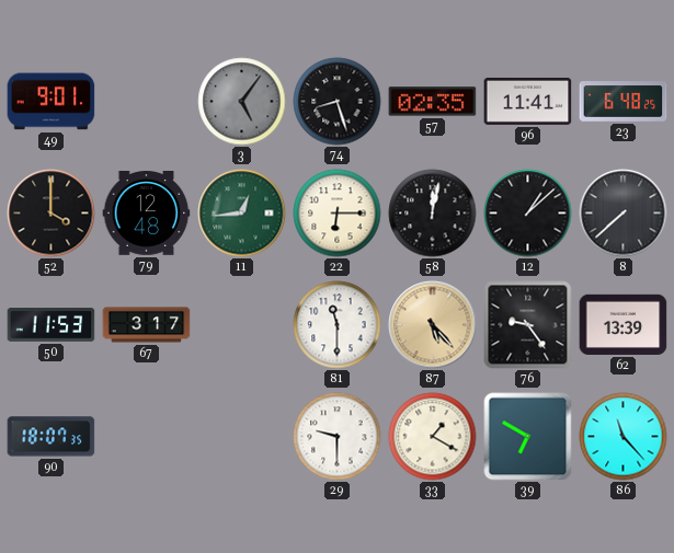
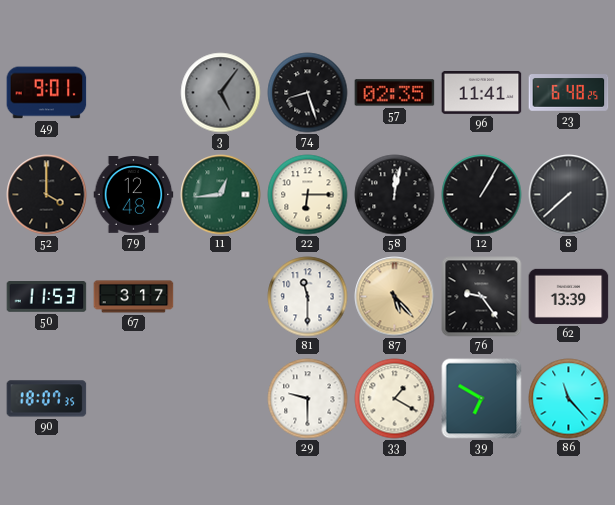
12: 1:08 -> 1:05 (482, 195)
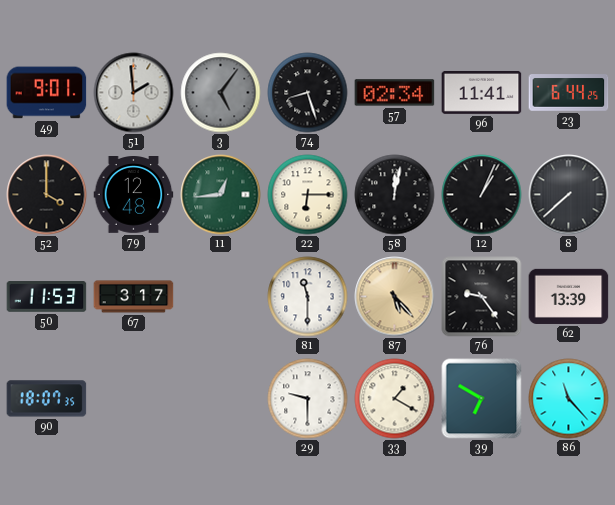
51: none -> 1:59 (134, 93)
57: 02:35 -> 02:34 (395, 93)
23: 6:48 -> 6:44 (569, 93)
12: 1:05 -> 1:04 (482, 195)
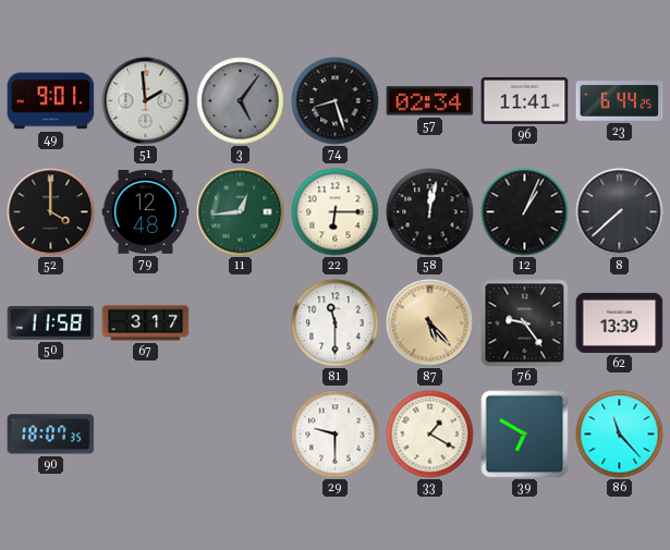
50: 11:53 -> 11:58 (51, 323)
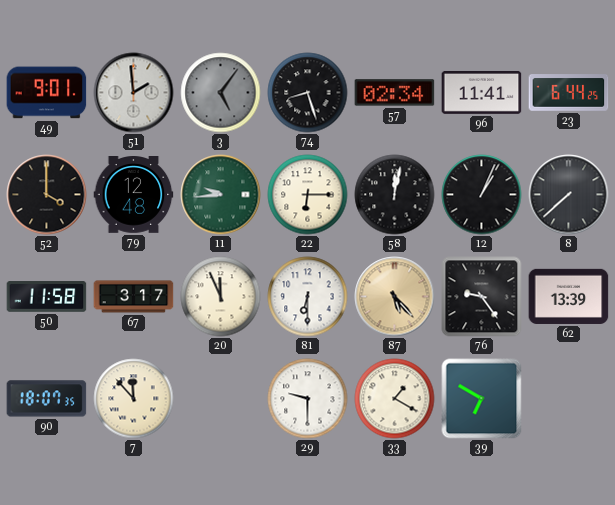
11: 12:44 -> 9:44 (221, 195)
20: none -> 11:56 (221, 297)
81: 11:30 -> 6:30 (308, 297)
7: none -> 11:53 (134, 399)
86: 11:23 -> none (620, 435)
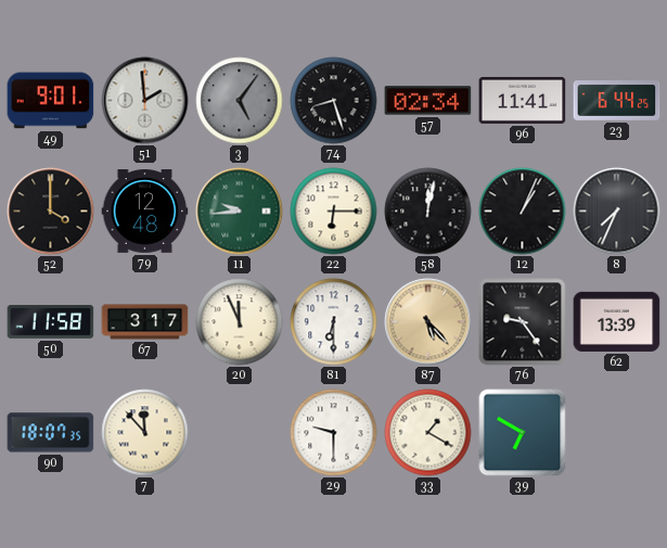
8: 7:38 -> 7:34 (617, 212)
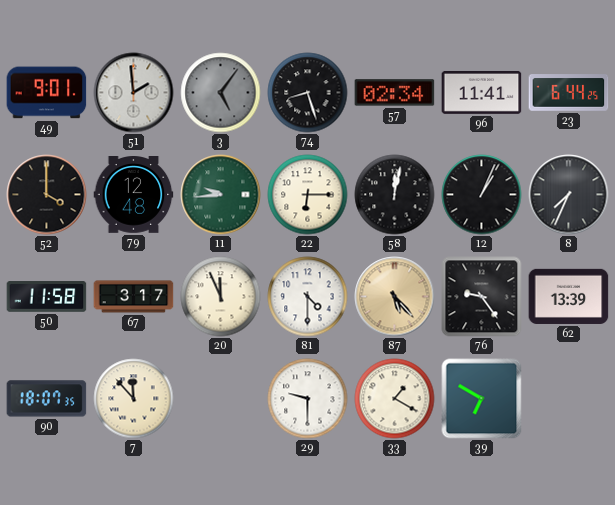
81: 6:30 -> 4:30 (308, 297)
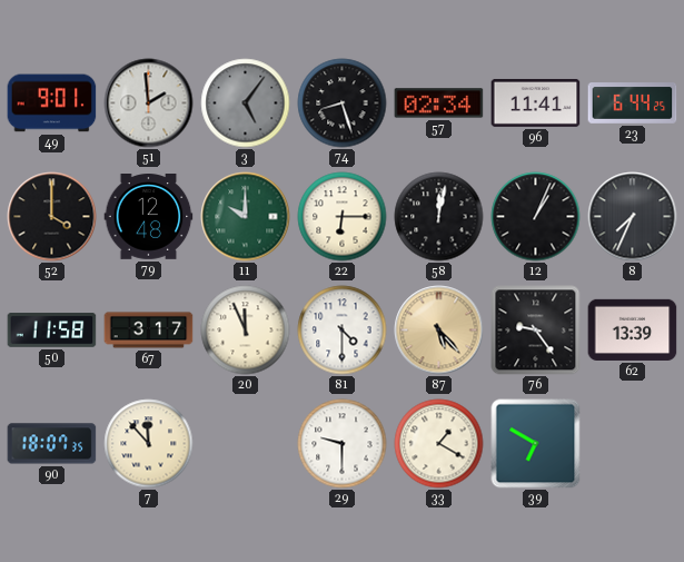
11: 9:44 -> 10:00 (246, 217)
